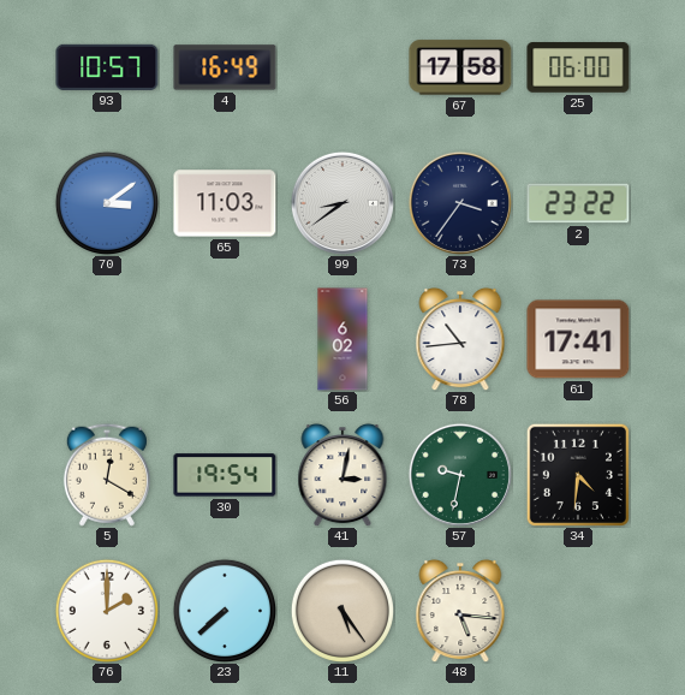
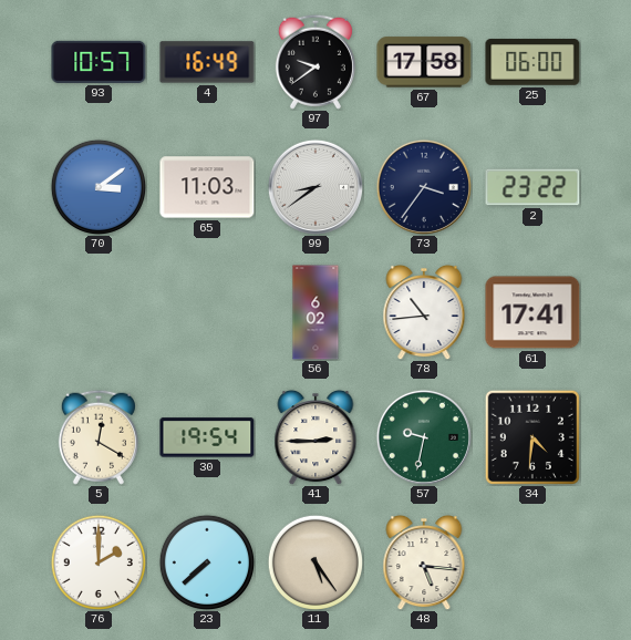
97: none -> 9:39 (316, 62)
41: 3:02 -> 2:45 (316, 437)
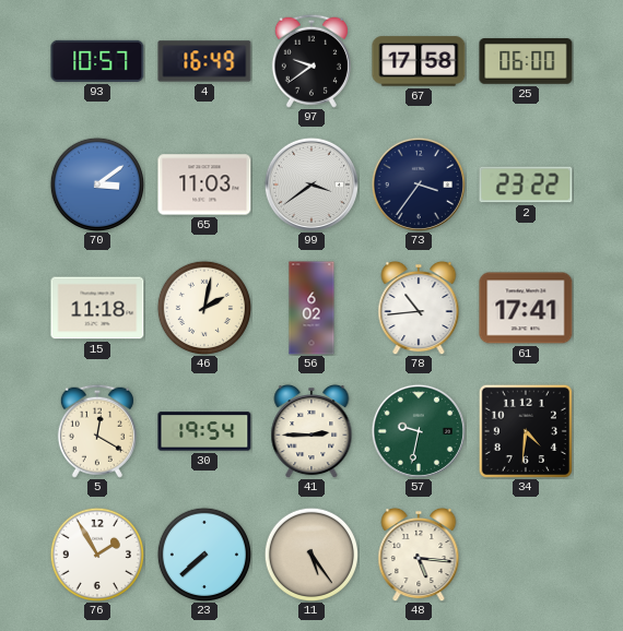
99: 8:39 -> 3:39 (311, 184)
15: none -> 11:18 (97, 308)
46: none -> 2:02 (203, 307)
76: 2:00 -> 1:55 (96, 553)
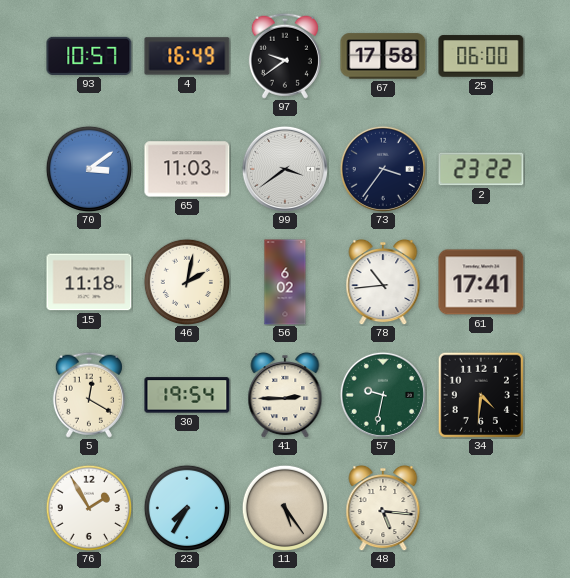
23: 7:38 -> 7:35 (186, 507)
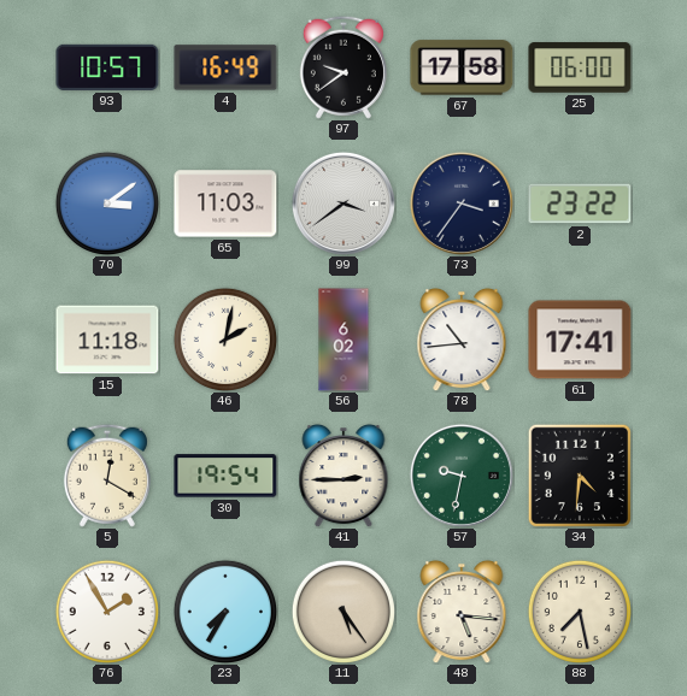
88: none -> 7:28 (579, 611)
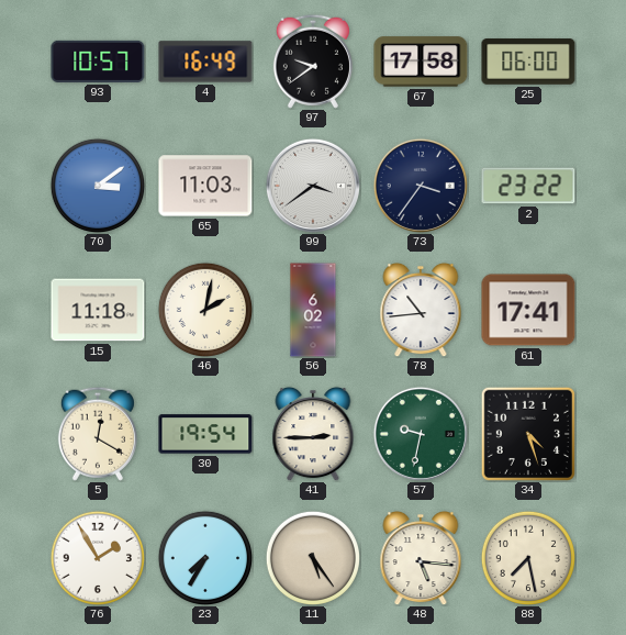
34: 4:31 -> 4:27 (528, 434)
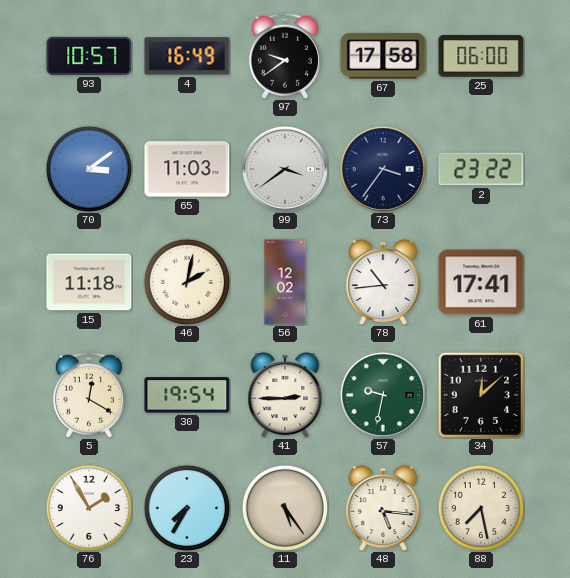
56: 6:02 -> 12:02 (285, 282)
34: 4:27 -> 12:08 (481, 395)
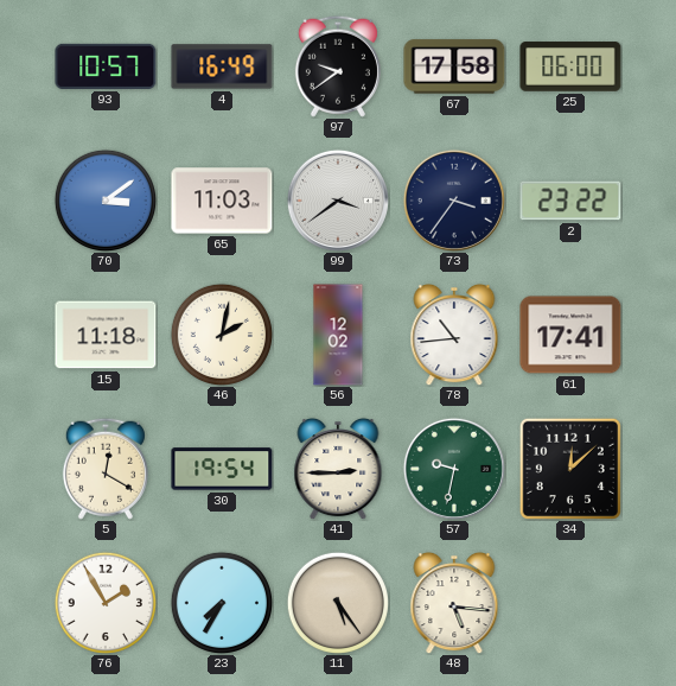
88: 7:28 -> none (480, 507)
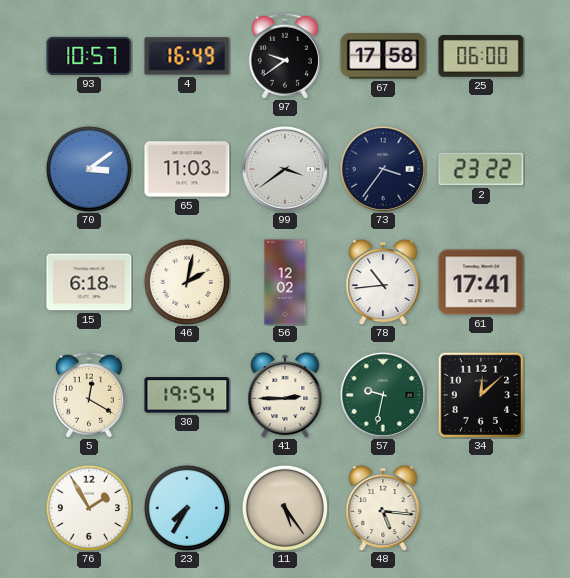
15: 11:18 -> 6:18 (89, 282)
